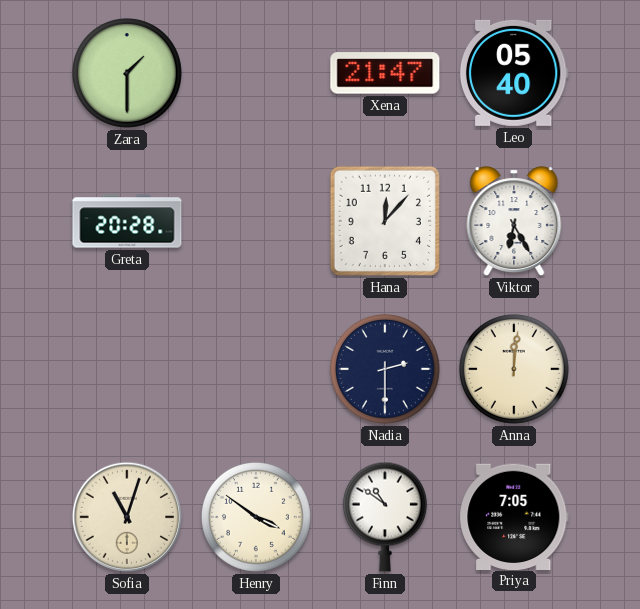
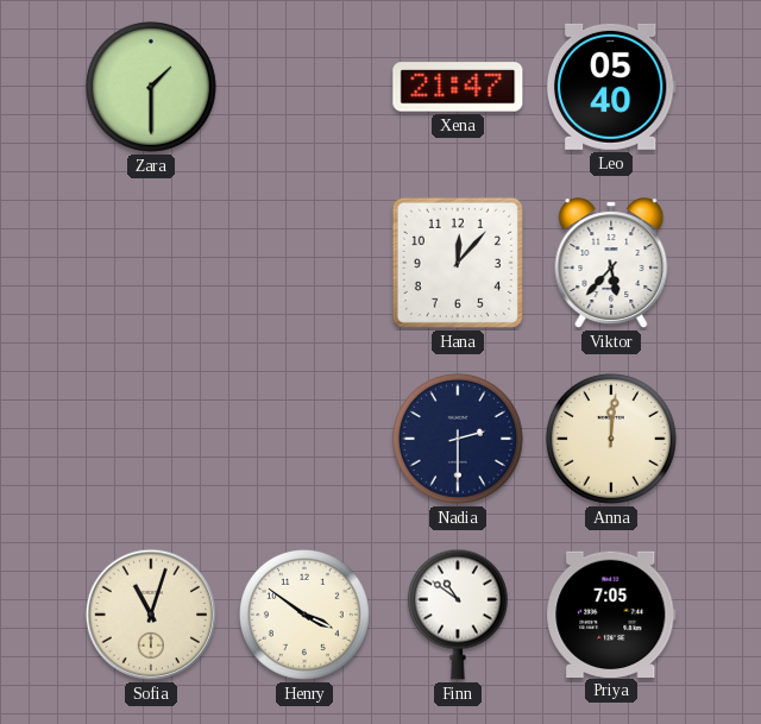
Greta: 20:28 -> none (127, 221)
Viktor: 6:25 -> 5:37 (611, 263)
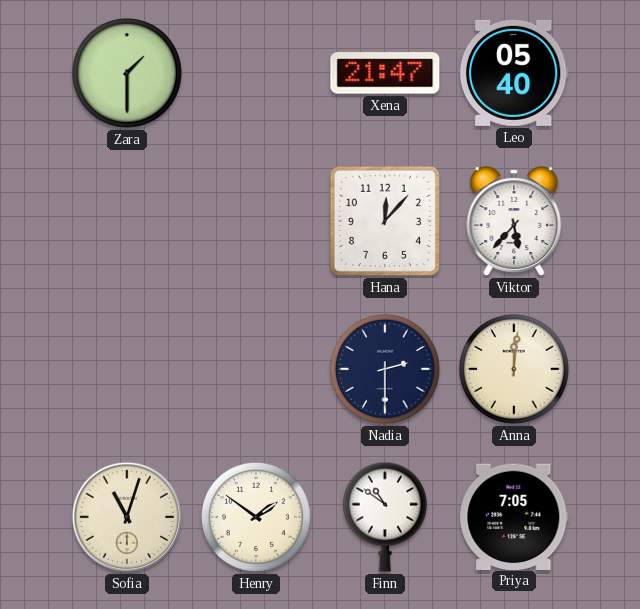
Henry: 3:51 -> 1:51 (256, 517)
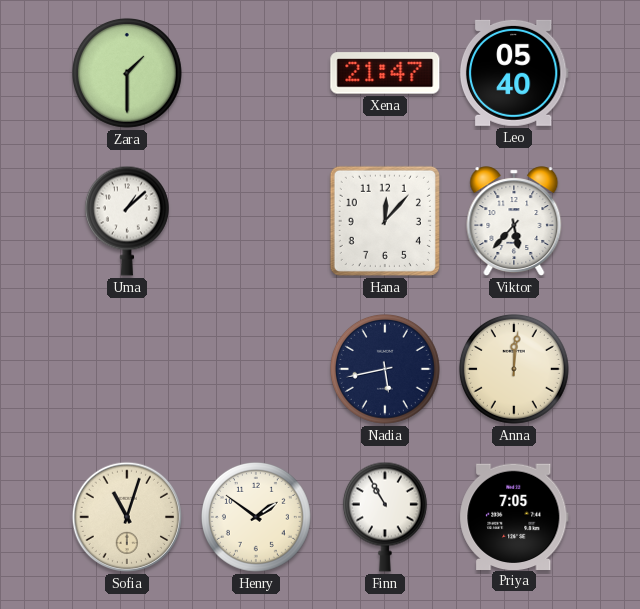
Uma: none -> 1:08 (127, 221)
Nadia: 2:30 -> 5:43 (385, 369)
Finn: 10:51 -> 10:55 (385, 517)
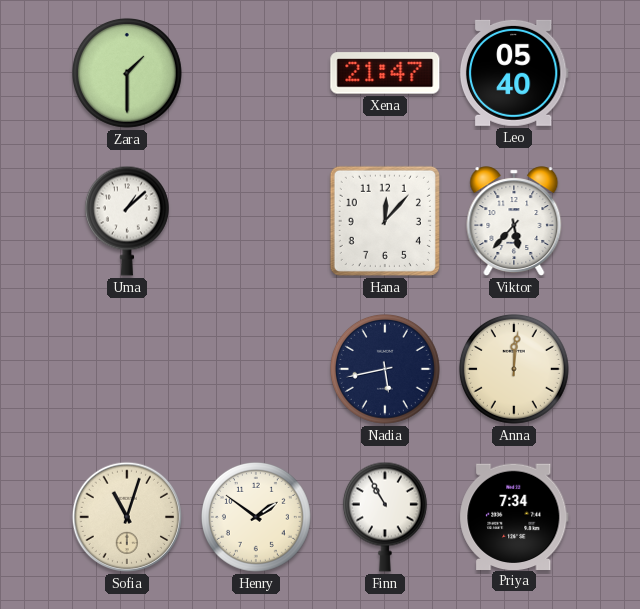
Priya: 7:05 -> 7:34 (514, 516)
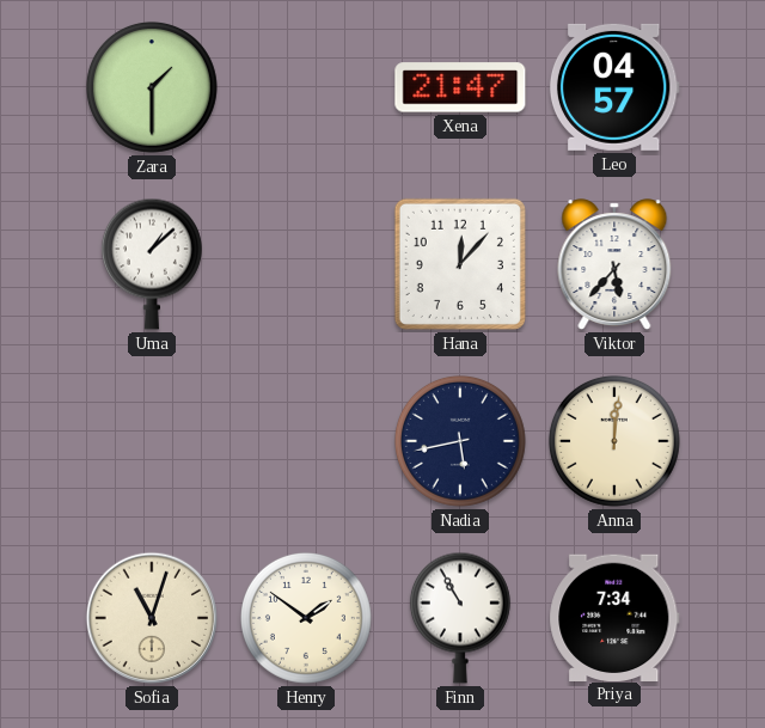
Leo: 05:40 -> 04:57 (614, 87)
